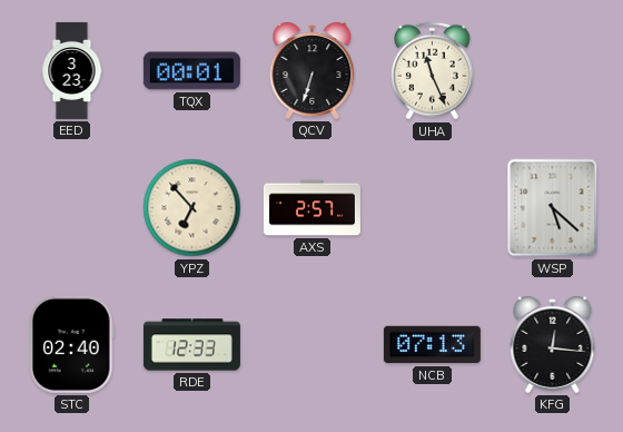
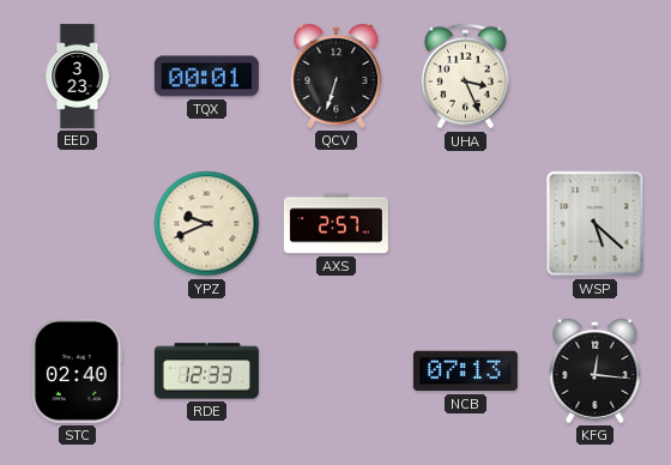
UHA: 11:26 -> 3:26 (465, 77)
YPZ: 6:53 -> 9:41 (207, 224)
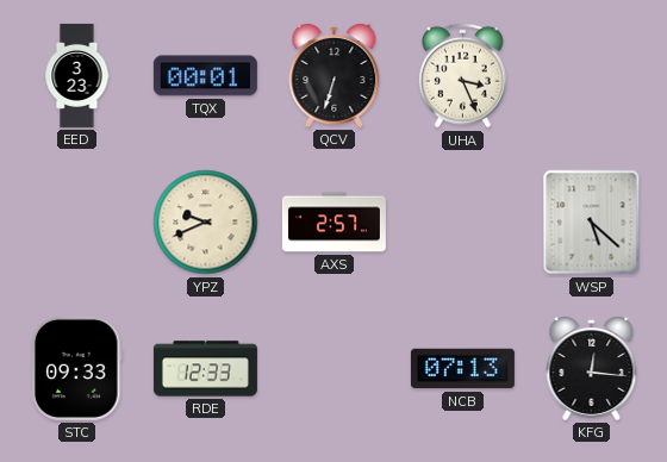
STC: 02:40 -> 09:33 (77, 368)
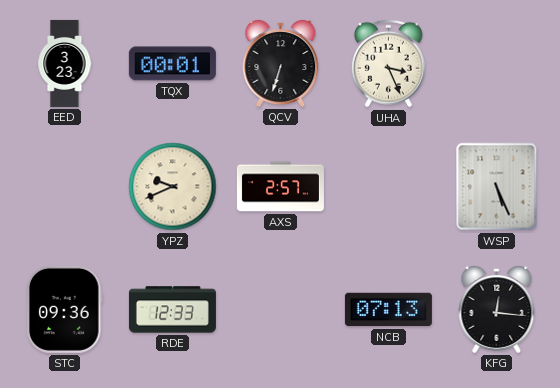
WSP: 5:22 -> 5:26 (497, 187)
STC: 09:33 -> 09:36 (65, 309)
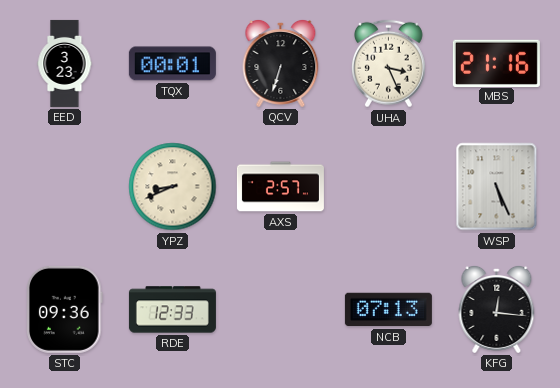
MBS: none -> 21:16 (496, 63)
YPZ: 9:41 -> 8:41 (173, 187)
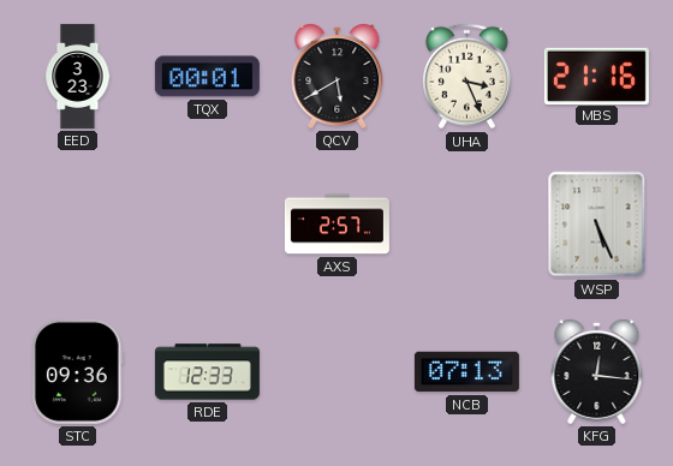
QCV: 6:33 -> 5:40 (338, 76)
YPZ: 8:41 -> none (173, 187)
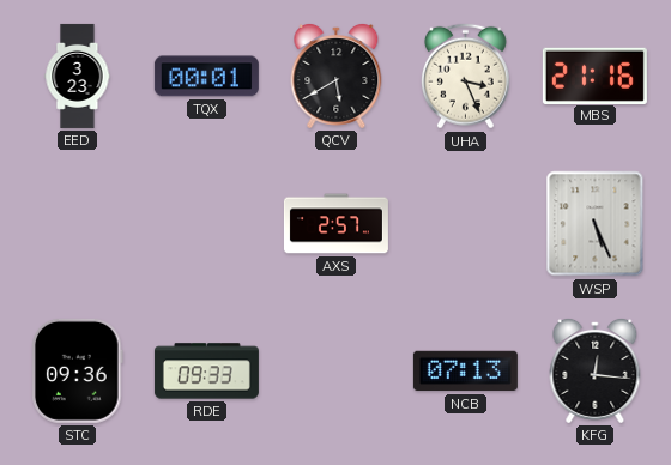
RDE: 12:33 -> 09:33 (206, 372)
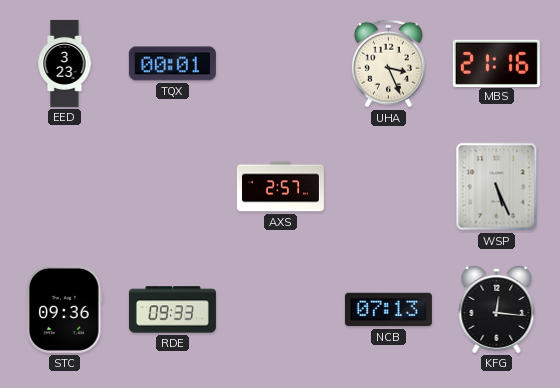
QCV: 5:40 -> none (337, 76)
